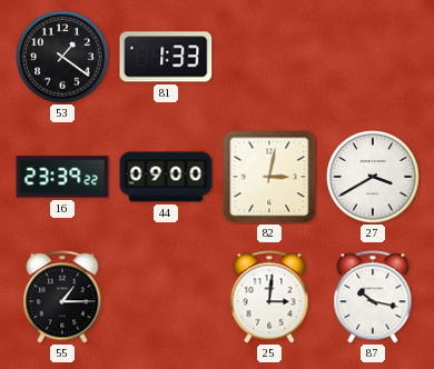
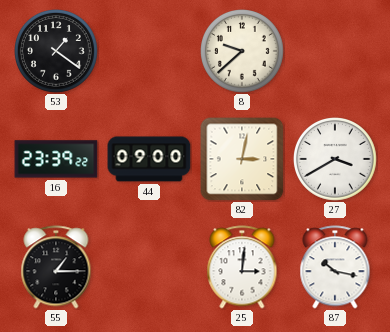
81: 1:33 -> none (166, 57)
8: none -> 9:38 (243, 52)
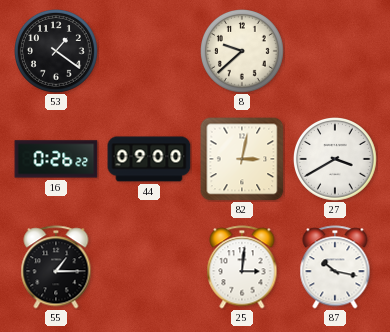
16: 23:39 -> 0:26 (56, 159)
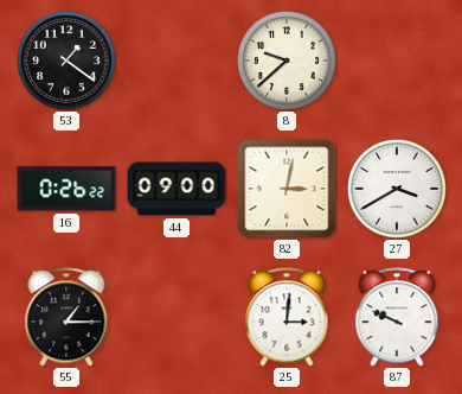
87: 10:17 -> 9:49 (397, 317)
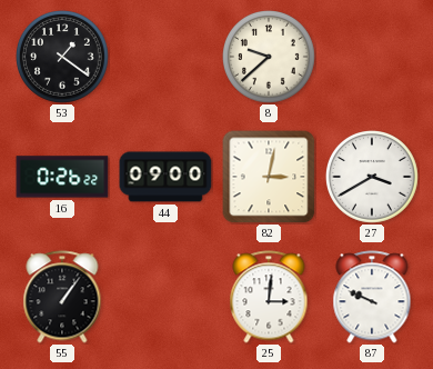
55: 1:15 -> 1:06 (62, 297)
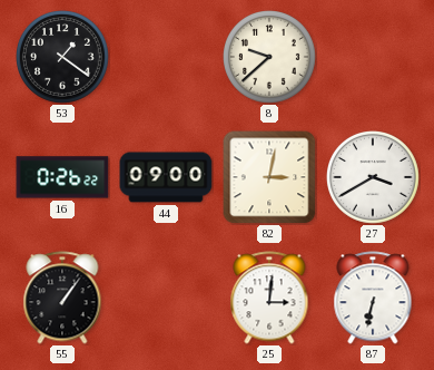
87: 9:49 -> 6:32 (373, 298)
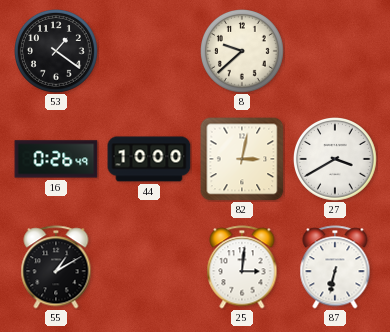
16: 0:26:22 -> 0:26:49 (56, 159)
44: 09:00 -> 10:00 (149, 159)
55: 1:06 -> 1:10 (56, 267)
